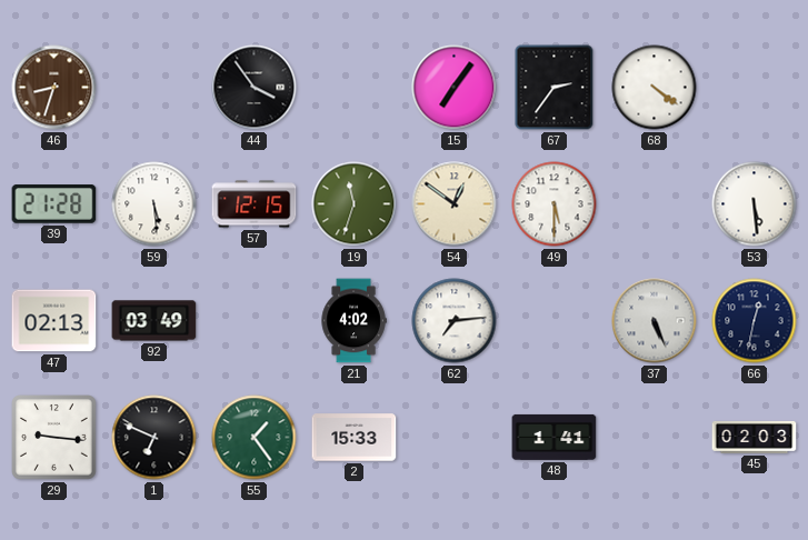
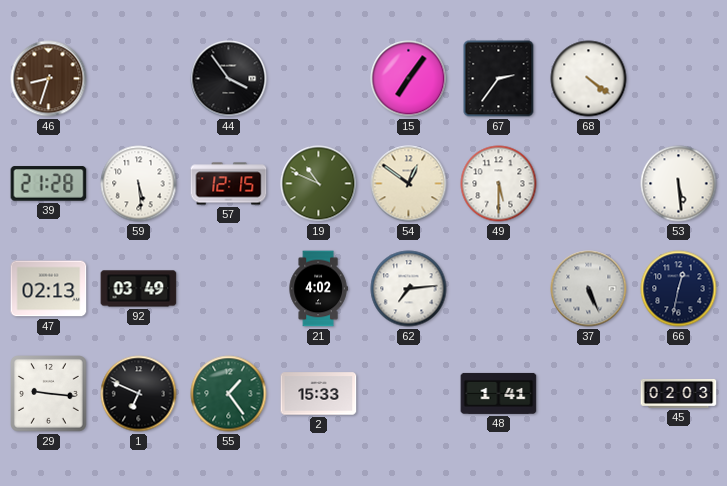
19: 11:33 -> 10:49 (319, 184)
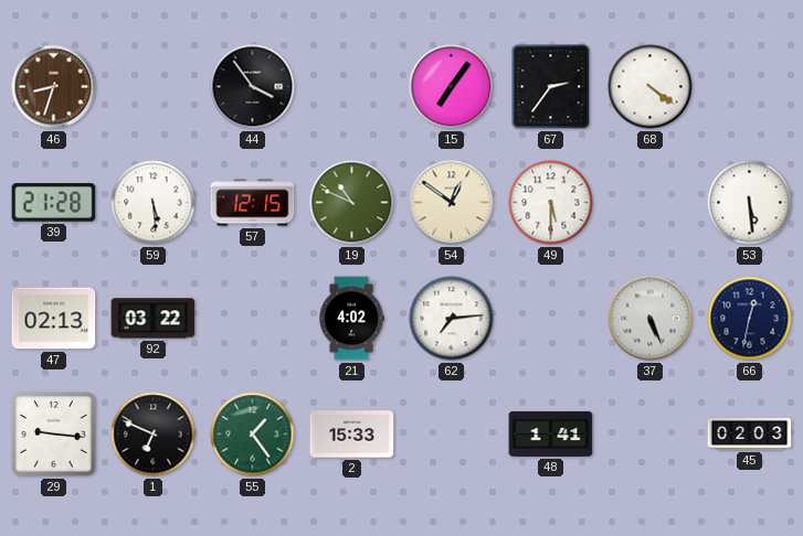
92: 03:49 -> 03:22 (154, 319)
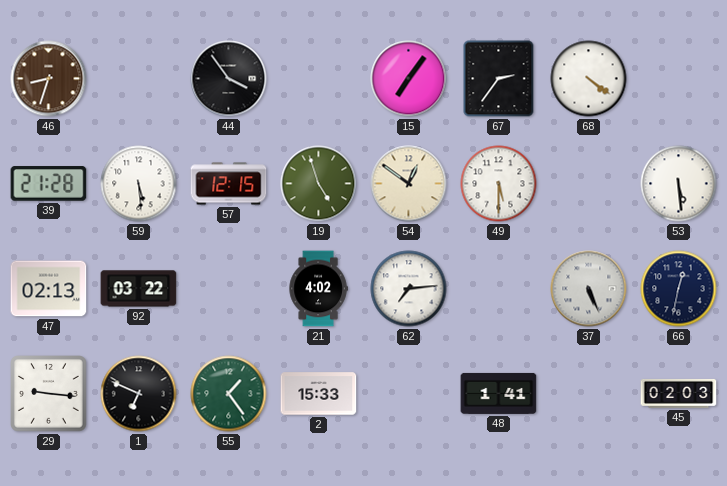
19: 10:49 -> 4:57 (319, 184)
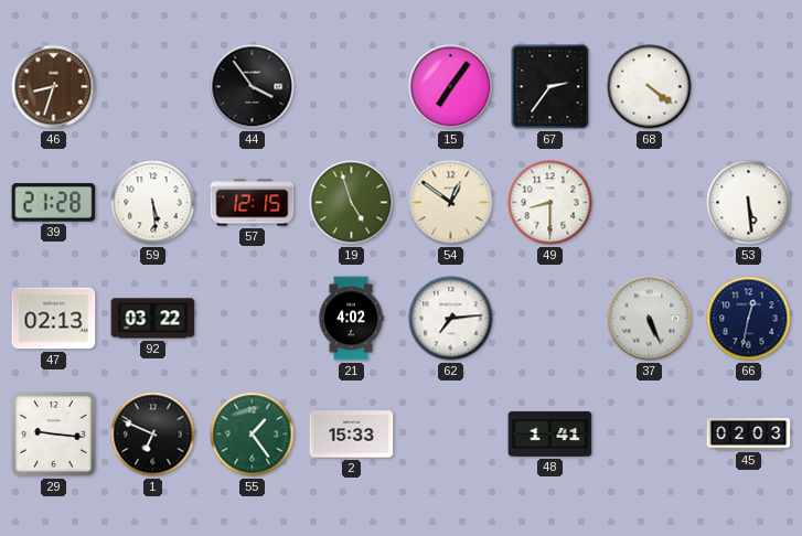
49: 5:30 -> 8:30 (550, 203)
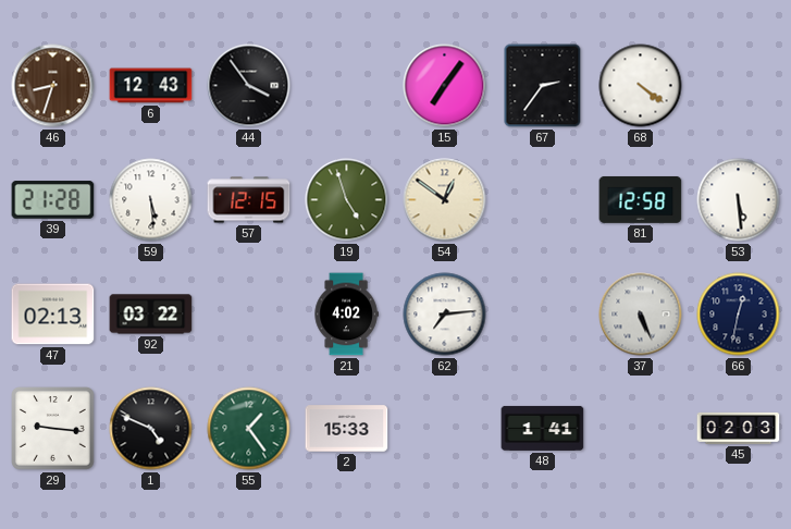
6: none -> 12:43 (151, 86)
49: 8:30 -> none (550, 203)
81: none -> 12:58 (641, 199)
1: 6:49 -> 4:49 (151, 429)
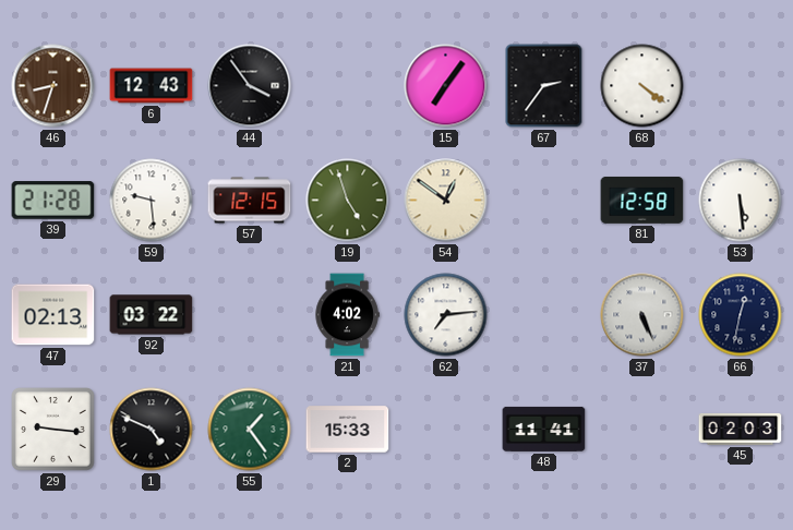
59: 5:29 -> 9:29 (152, 201)
48: 1:41 -> 11:41 (544, 429)
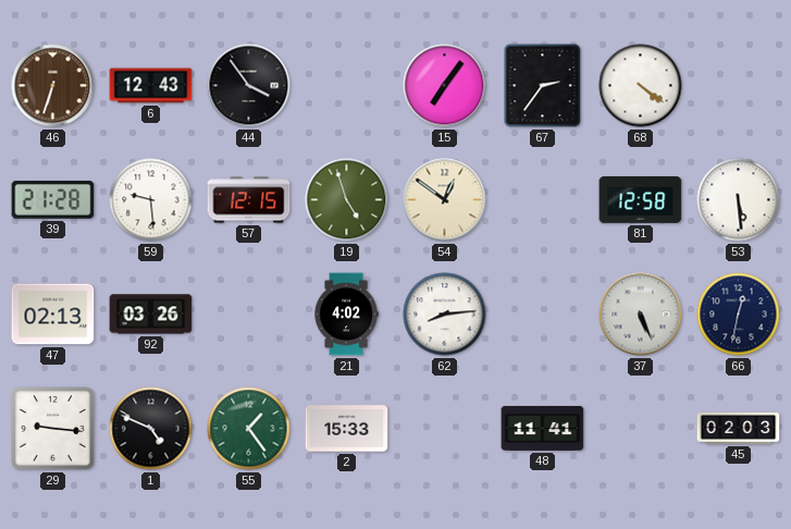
46: 8:33 -> 6:33 (53, 86)
92: 03:22 -> 03:26 (151, 315)
62: 7:14 -> 8:14 (445, 315)
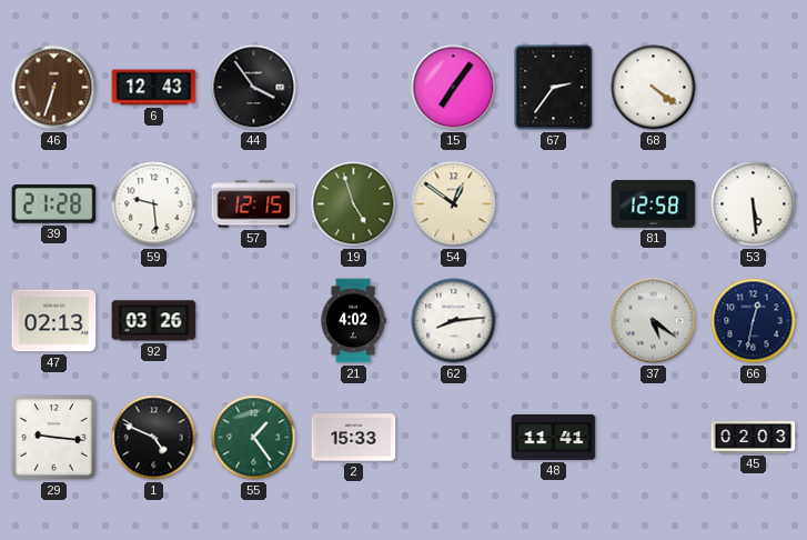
37: 5:26 -> 5:21 (654, 321)
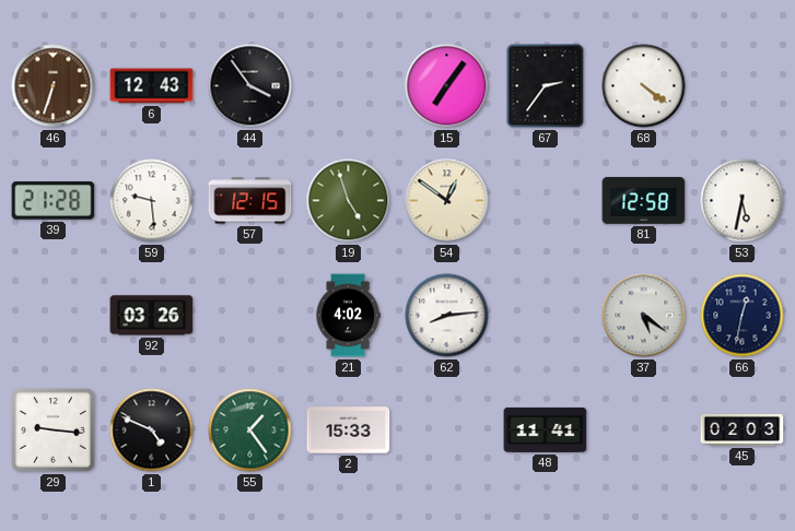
53: 5:29 -> 5:32 (743, 201)
47: 02:13 -> none (54, 321)
